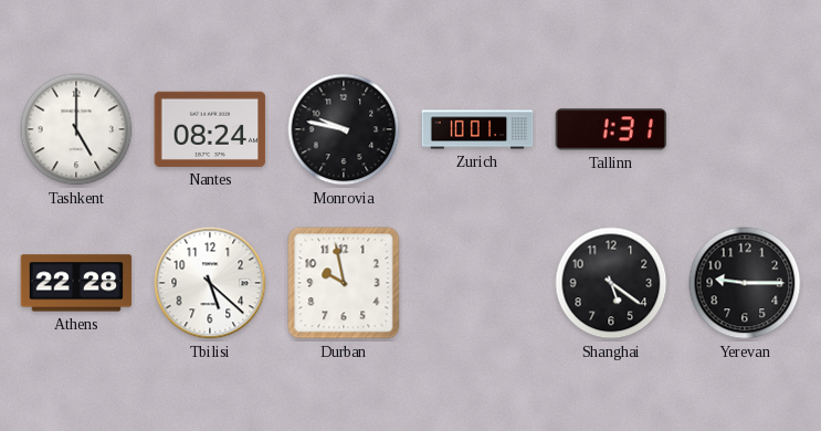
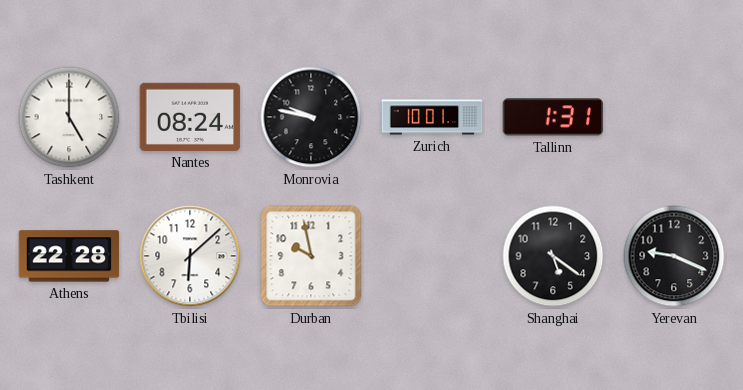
Tbilisi: 5:22 -> 6:08 (190, 256)
Yerevan: 9:15 -> 9:19 (674, 256)
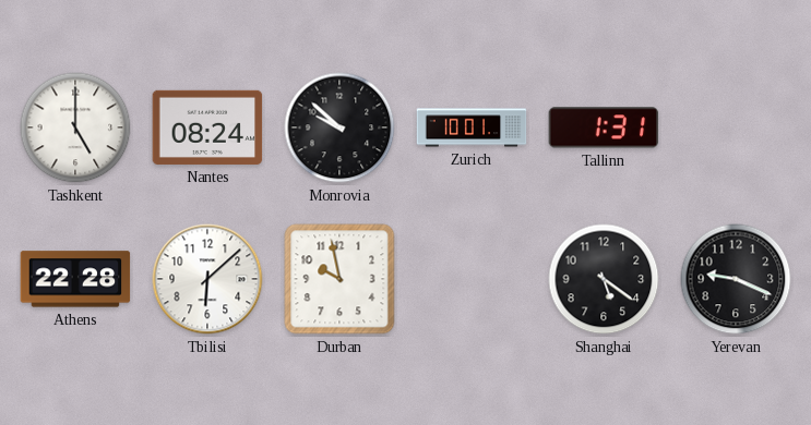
Monrovia: 9:47 -> 9:52 (339, 127)
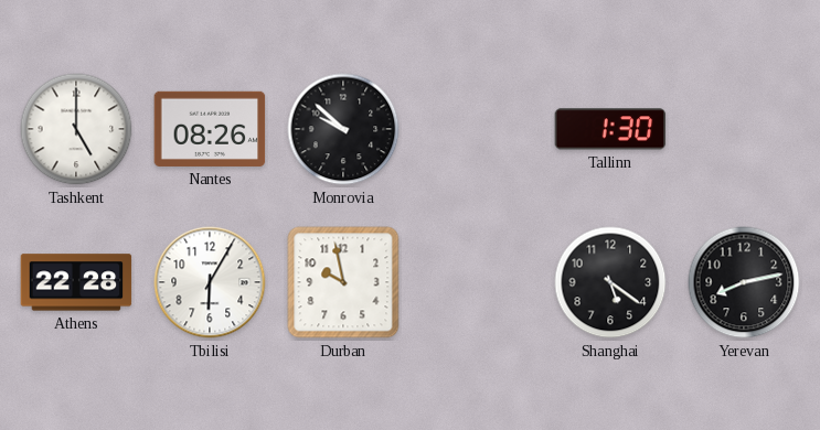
Nantes: 08:24 -> 08:26 (210, 129)
Zurich: 10:01 -> none (472, 127)
Tallinn: 1:31 -> 1:30 (610, 129)
Tbilisi: 6:08 -> 6:05 (210, 282)
Yerevan: 9:19 -> 8:13 (744, 282)
